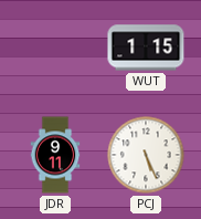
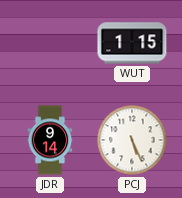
JDR: 9:11 -> 9:14 (50, 140)
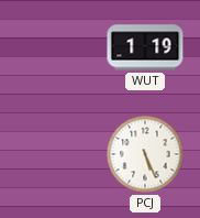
WUT: 1:15 -> 1:19 (145, 47)
JDR: 9:14 -> none (50, 140)
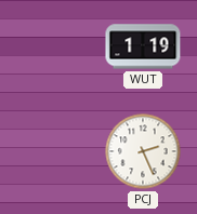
PCJ: 5:26 -> 2:26 (143, 151)
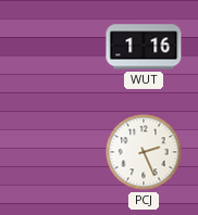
WUT: 1:19 -> 1:16 (144, 47)
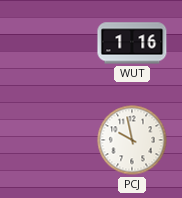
PCJ: 2:26 -> 9:58 (132, 140)
